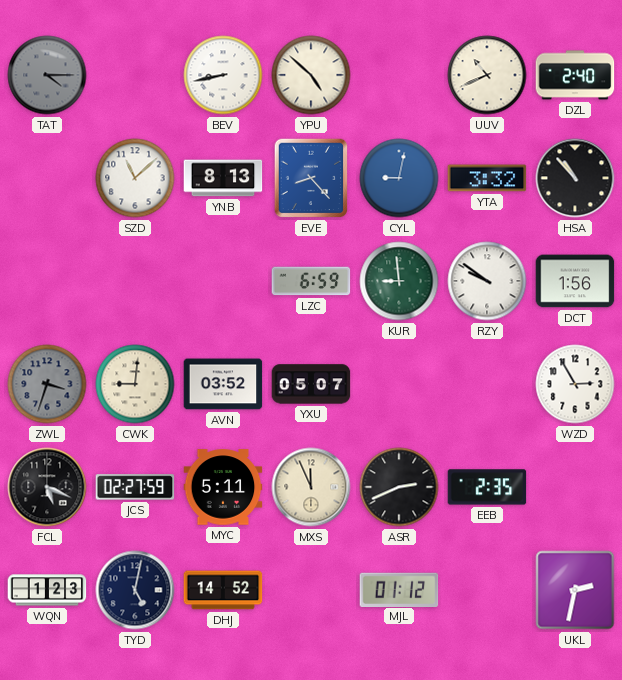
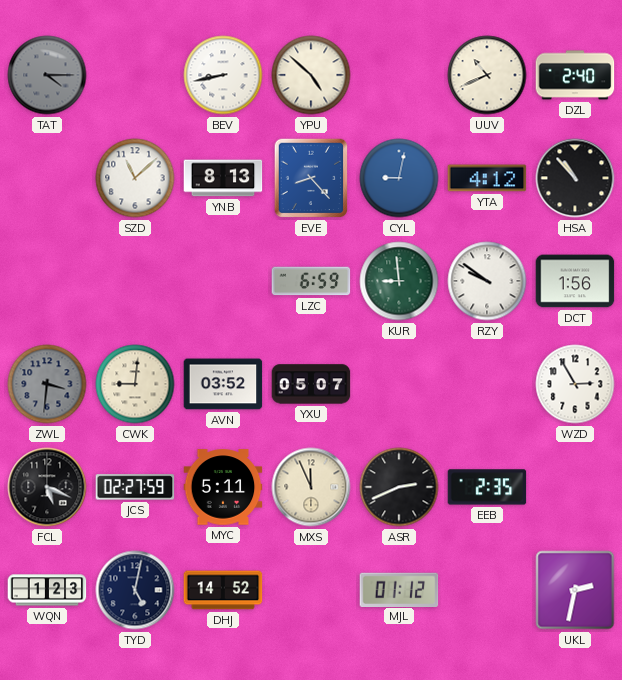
YTA: 3:32 -> 4:12 (487, 178)
ZWL: 3:33 -> 3:31 (47, 384)
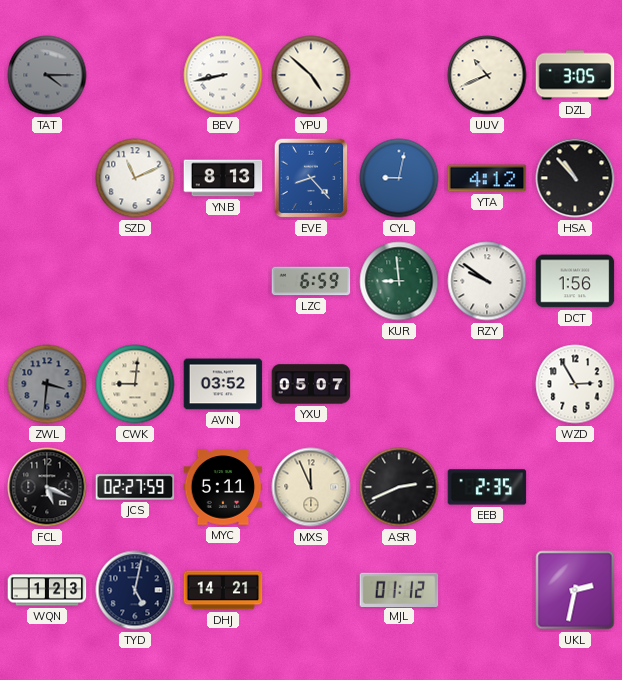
DZL: 2:40 -> 3:05 (575, 75)
SZD: 11:08 -> 11:11 (135, 178)
DHJ: 14:52 -> 14:21 (223, 590)
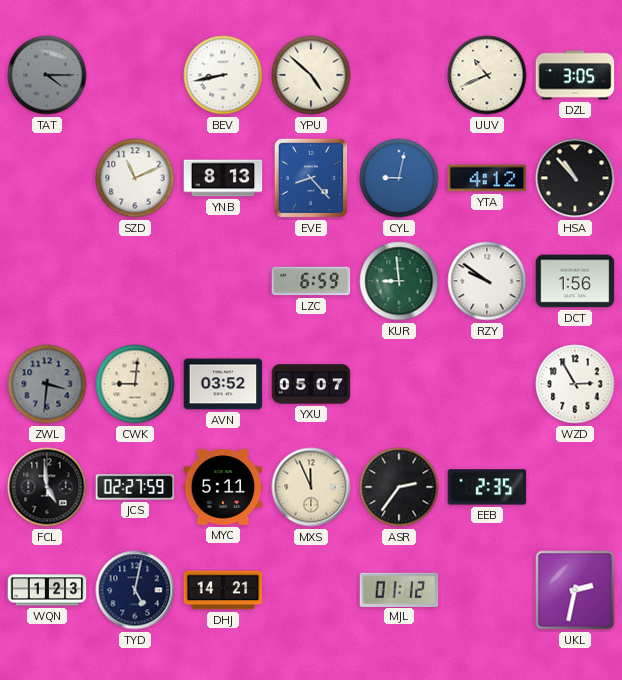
FCL: 5:19 -> 4:59 (47, 487)
ASR: 2:41 -> 2:36 (399, 487)
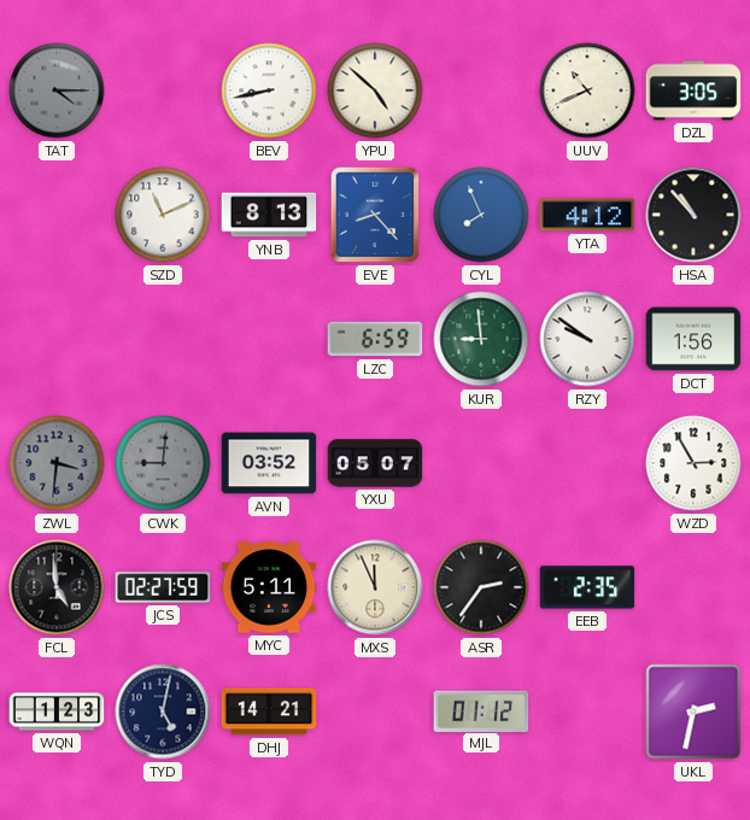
CYL: 9:02 -> 7:56 (481, 215)
CWK dial: cream -> grey (163, 463)
